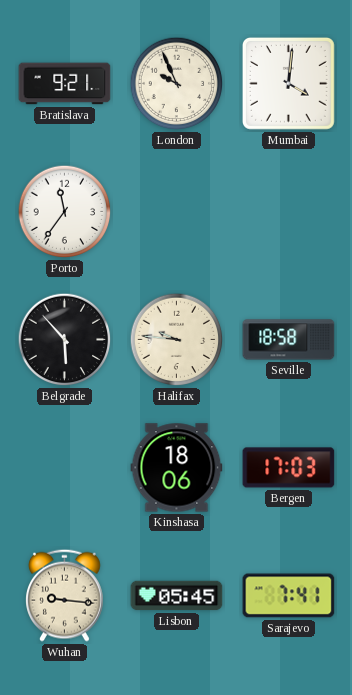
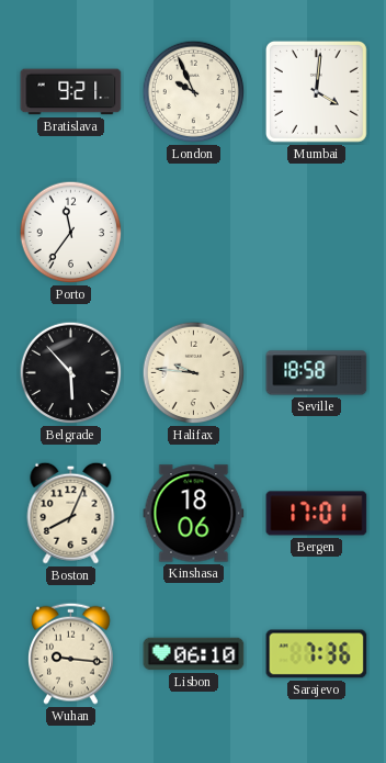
Boston: none -> 8:04 (71, 513)
Bergen: 17:03 -> 17:01 (317, 514)
Lisbon: 05:45 -> 06:10 (194, 654)
Sarajevo: 7:41 -> 7:36 (317, 654)
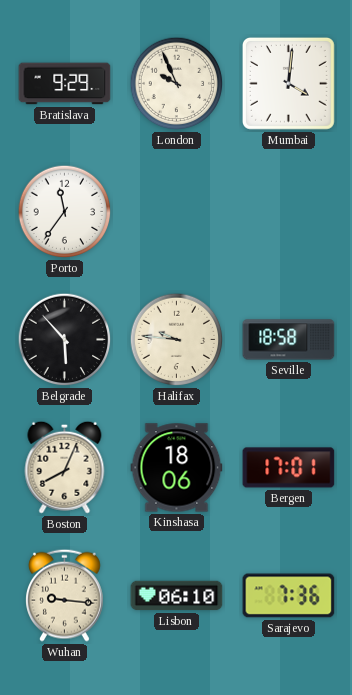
Bratislava: 9:21 -> 9:29 (65, 84)
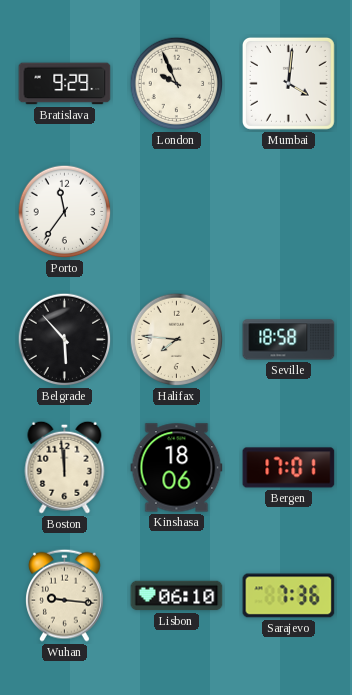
Halifax: 9:46 -> 7:46 (177, 340)
Boston: 8:04 -> 11:59 (65, 467)
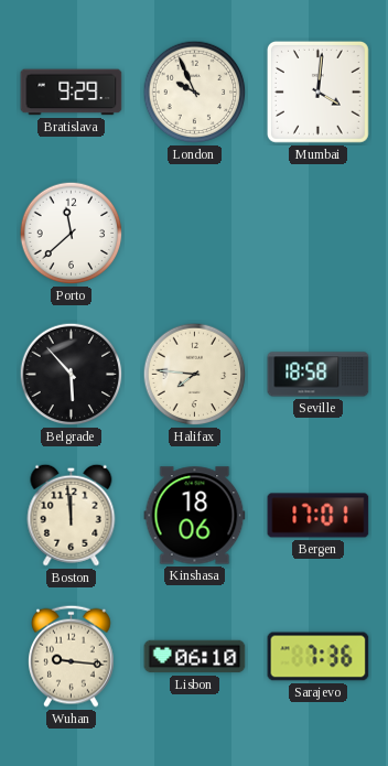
Porto: 11:36 -> 11:38 (72, 234)
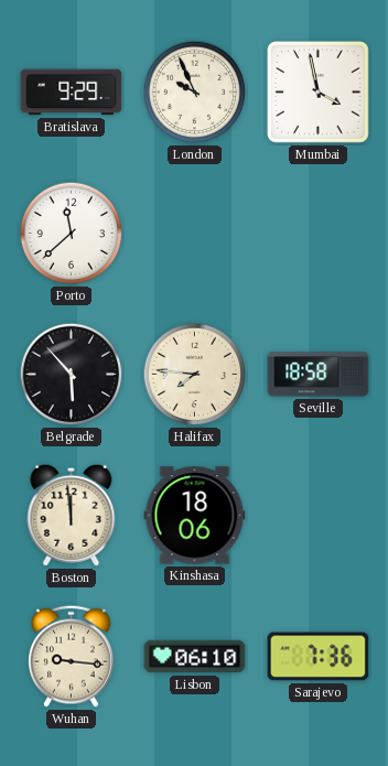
Mumbai: 4:01 -> 3:58 (317, 91)
Bergen: 17:01 -> none (319, 516)
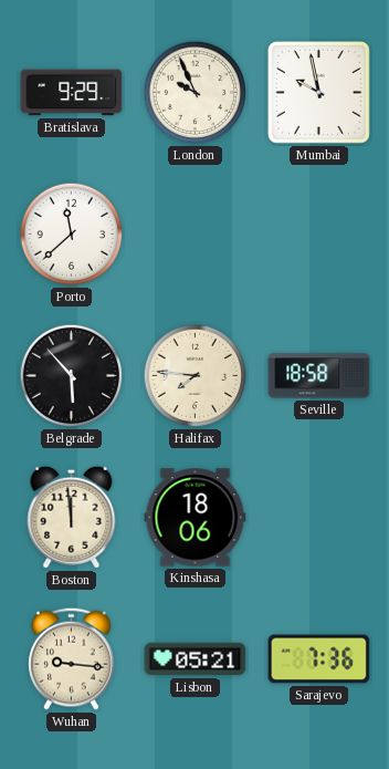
Mumbai: 3:58 -> 9:58 (318, 92)
Lisbon: 06:10 -> 05:21 (196, 659)
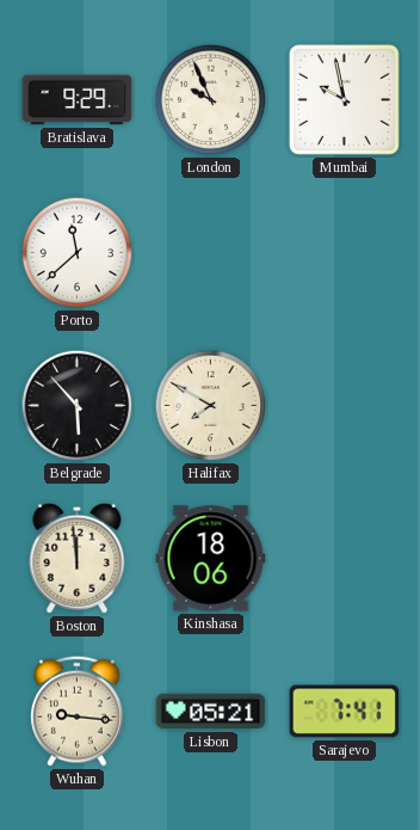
Halifax: 7:46 -> 7:50 (211, 406)
Seville: 18:58 -> none (319, 376)
Sarajevo: 7:36 -> 7:41 (345, 712)
